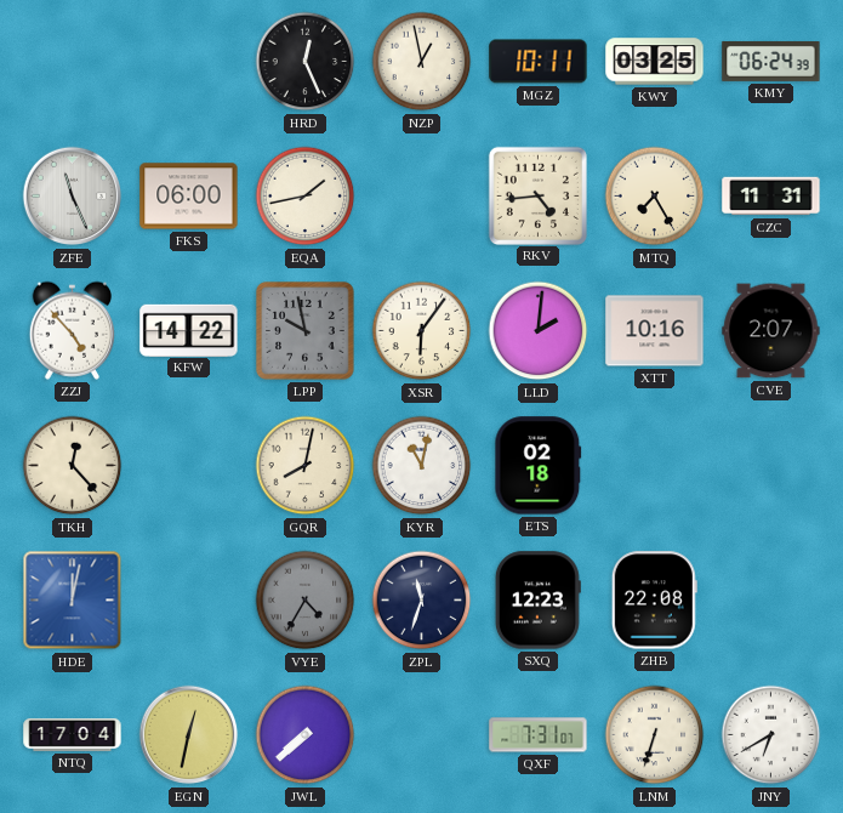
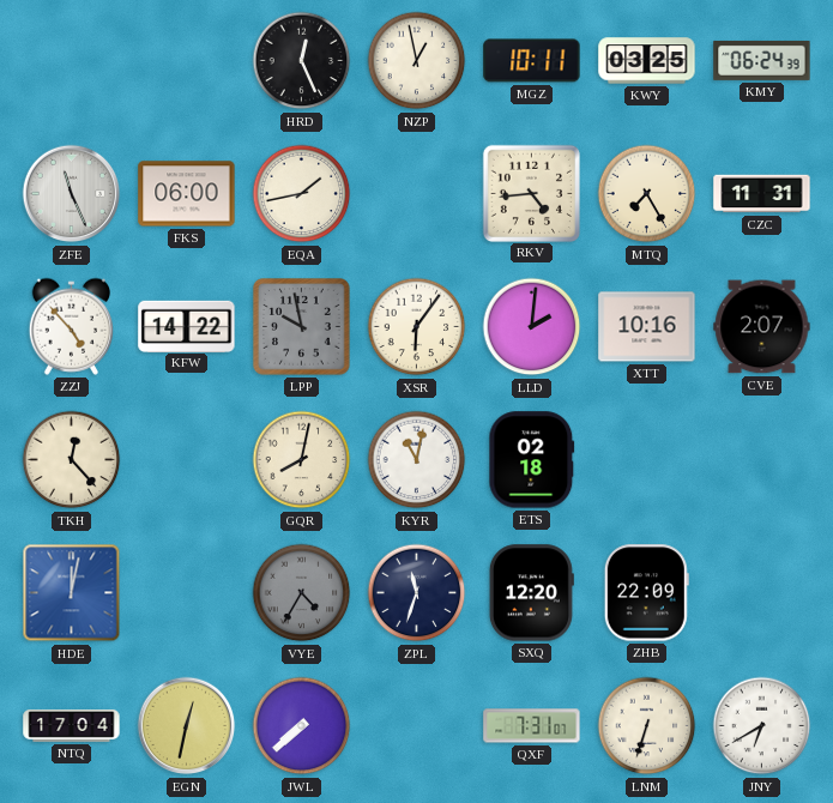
SXQ: 12:23 -> 12:20 (531, 593)
ZHB: 22:08 -> 22:09 (646, 593)
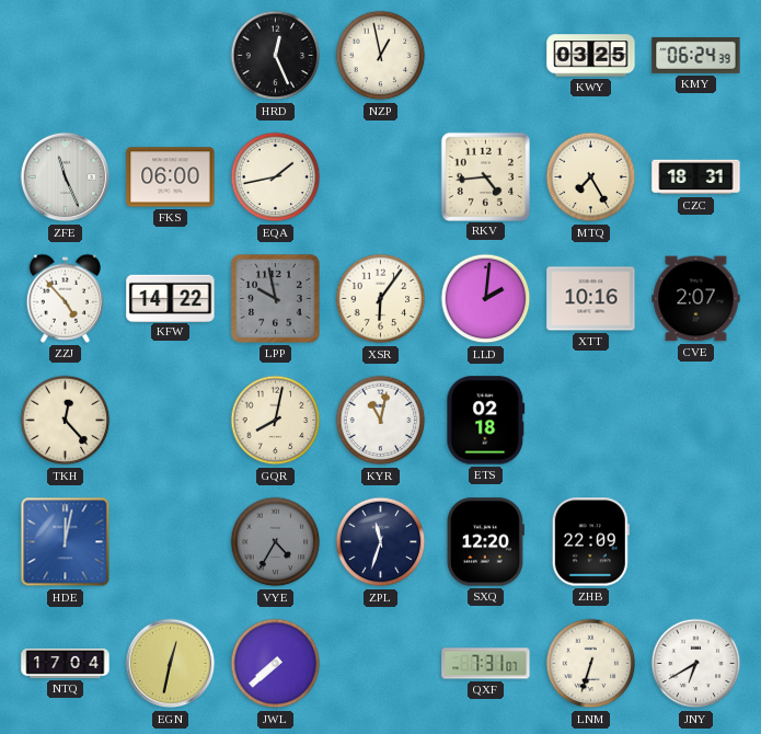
MGZ: 10:11 -> none (532, 61)
CZC: 11:31 -> 18:31 (696, 177)
